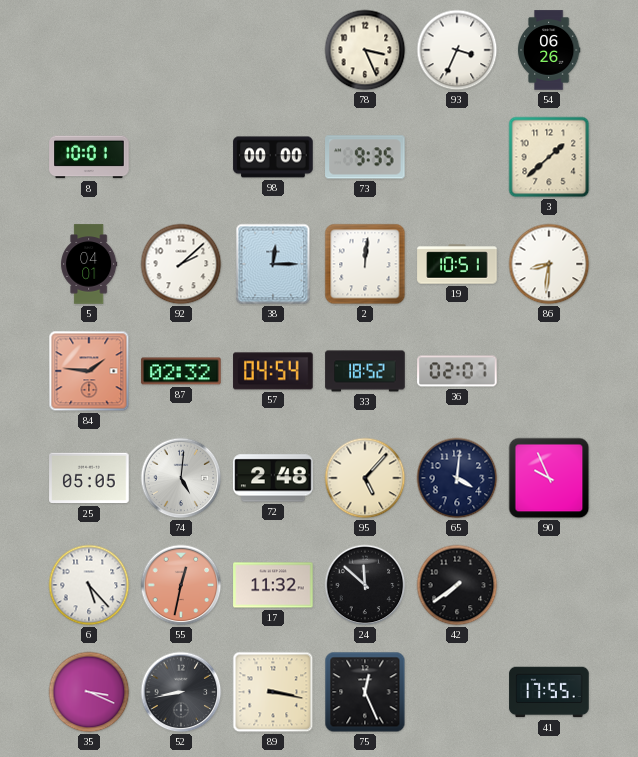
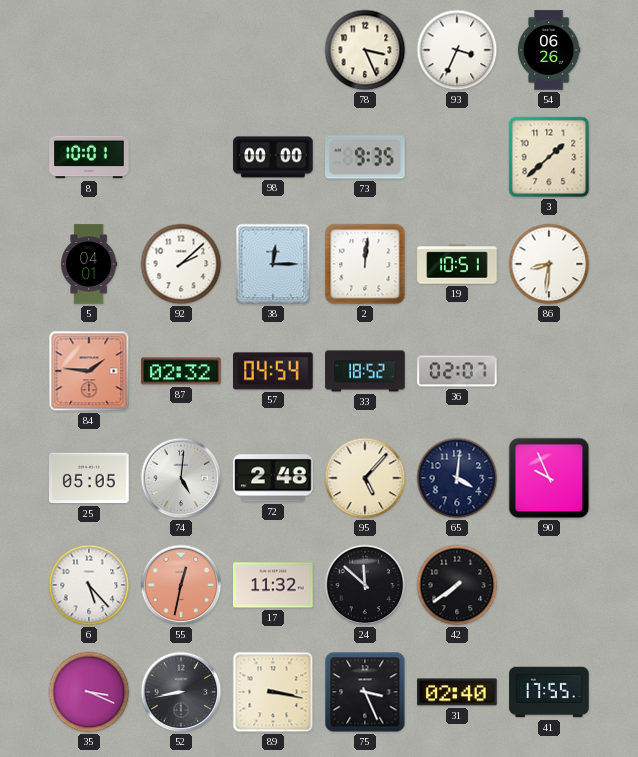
75: 12:26 -> 3:26 (365, 692)
31: none -> 02:40 (457, 692)
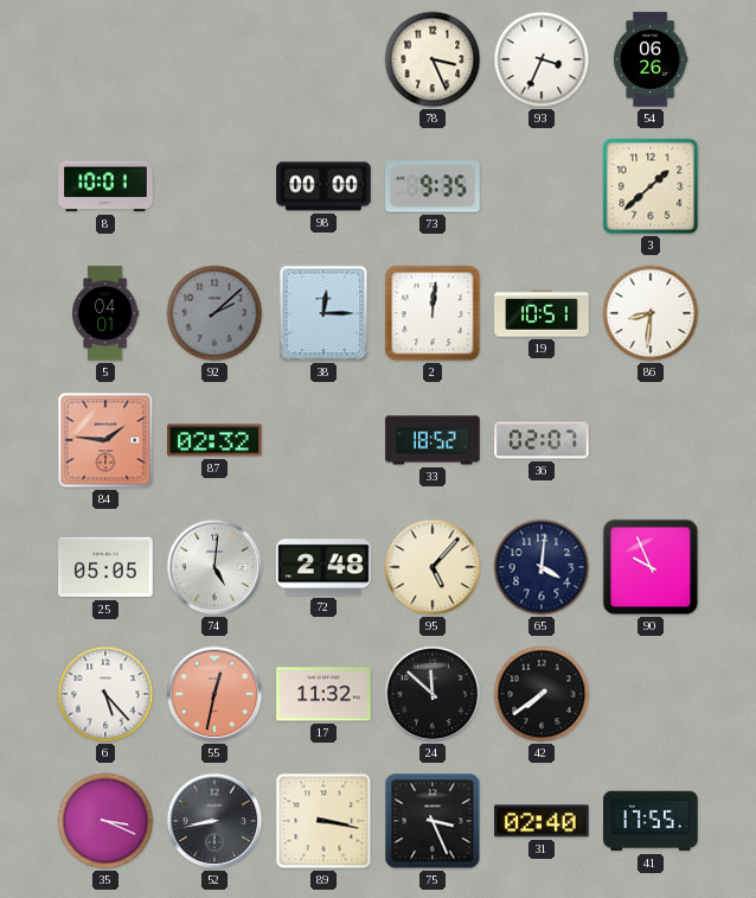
92 dial: white -> grey (214, 313)
57: 04:54 -> none (273, 371)
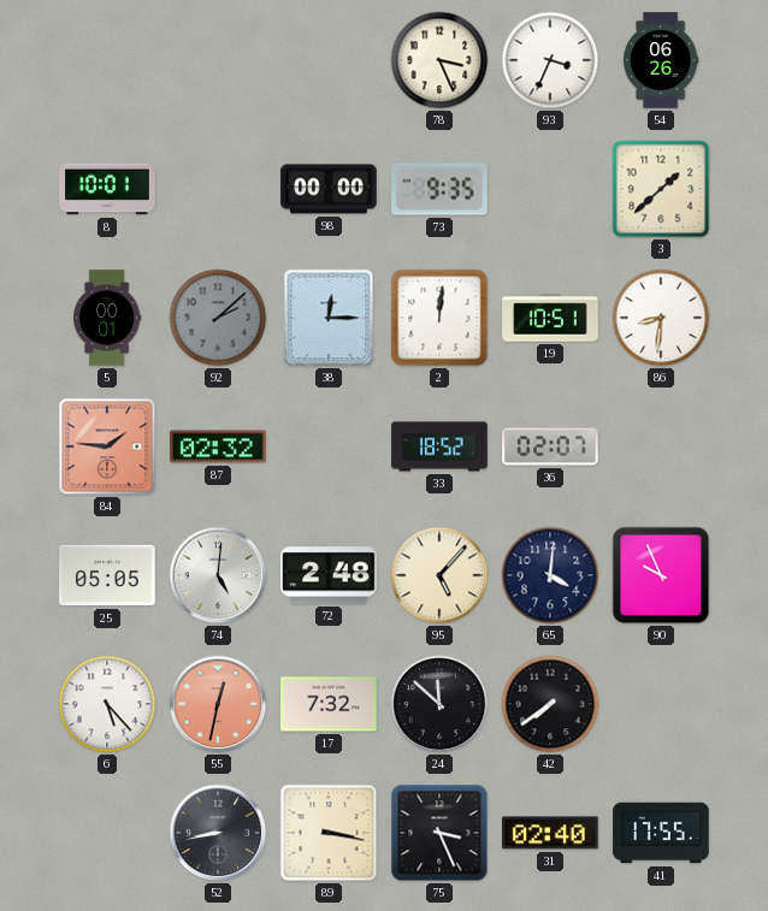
5: 04:01 -> 00:01 (107, 318)
17: 11:32 -> 7:32 (329, 704)
35: 3:19 -> none (105, 821)
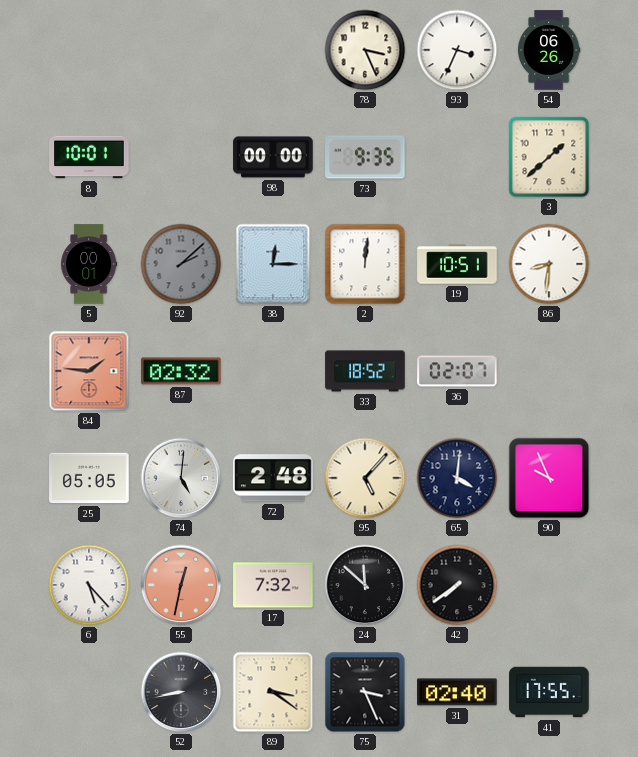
89: 3:17 -> 3:21 (273, 692)
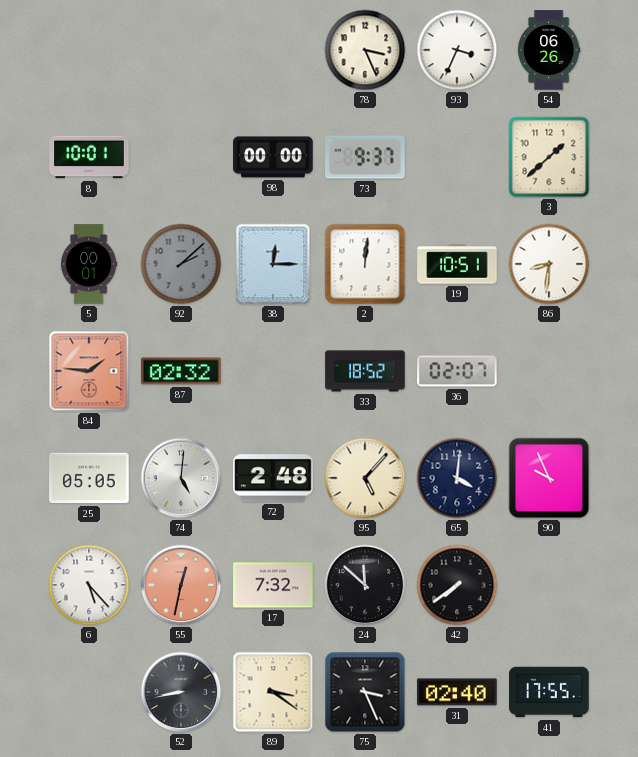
73: 9:35 -> 9:37 (365, 157)
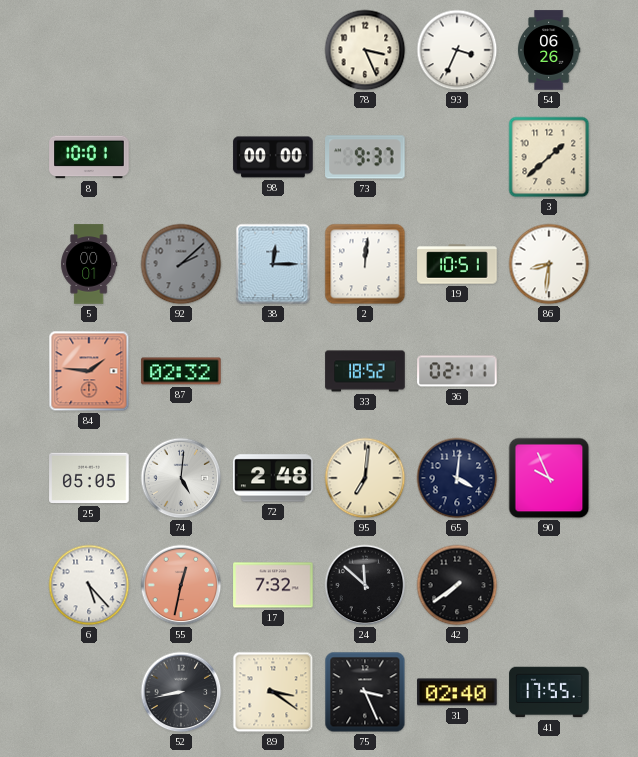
36: 02:07 -> 02:11 (457, 371)
95: 5:07 -> 7:01 (365, 478)
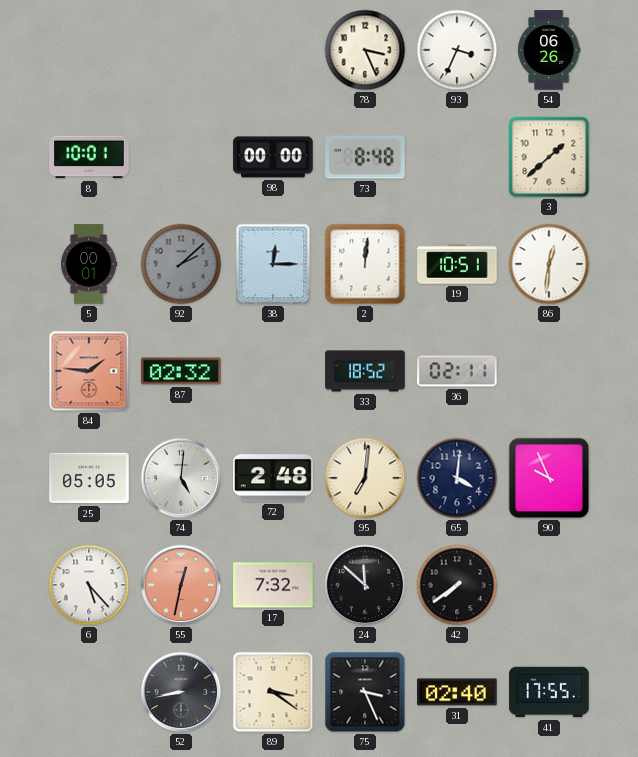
73: 9:37 -> 8:48 (365, 157)
86: 8:31 -> 12:31 (549, 264)
